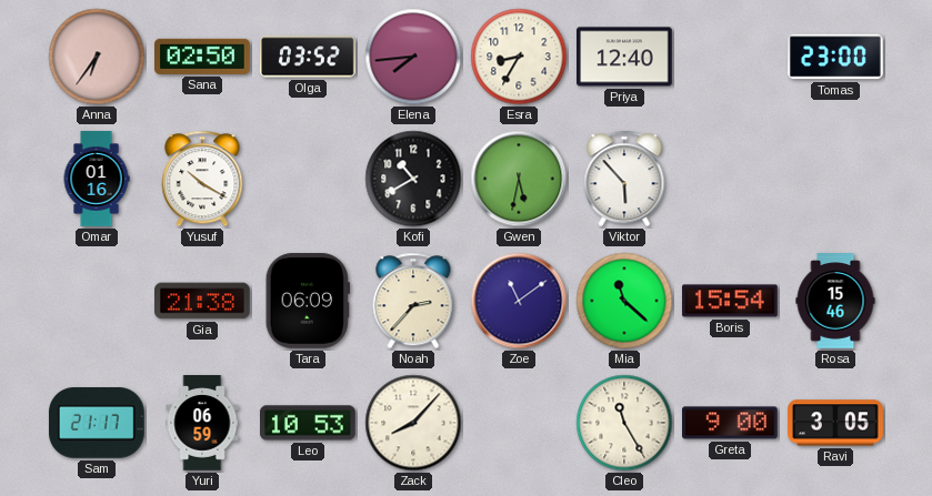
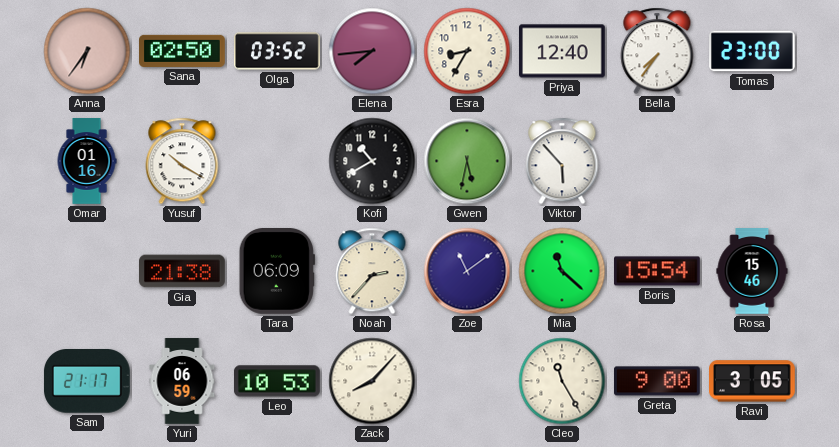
Bella: none -> 7:36 (657, 51)
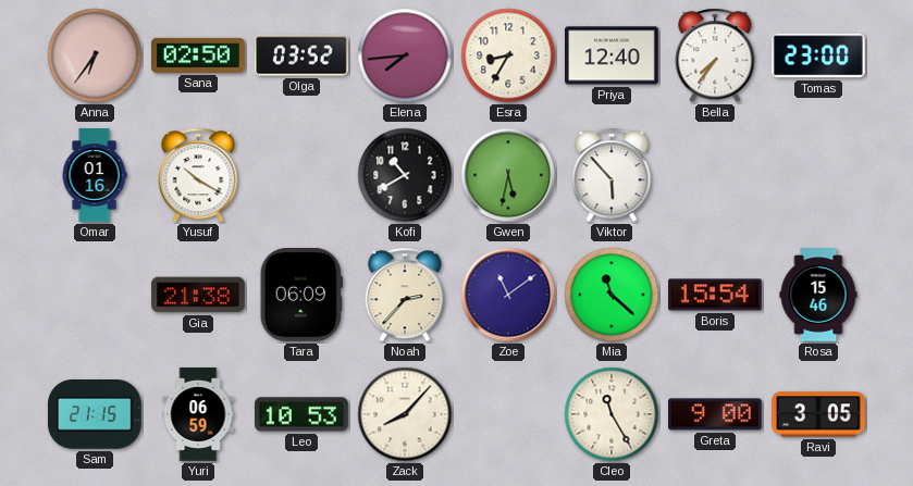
Sam: 21:17 -> 21:15 (95, 415)
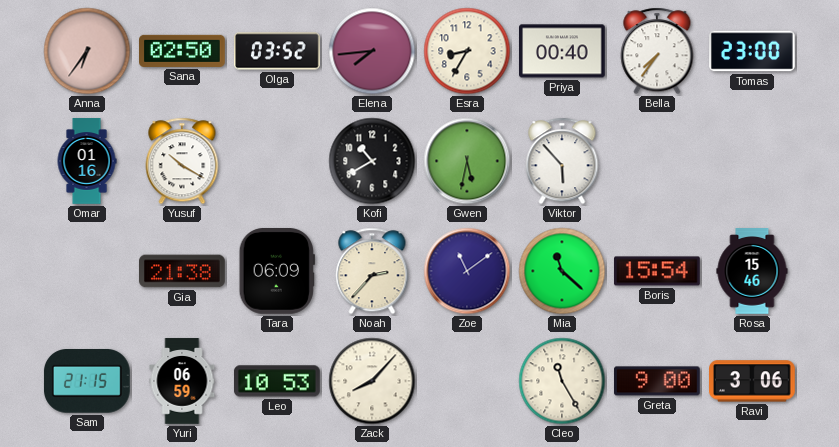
Priya: 12:40 -> 00:40 (563, 51)
Ravi: 3:05 -> 3:06 (753, 381)
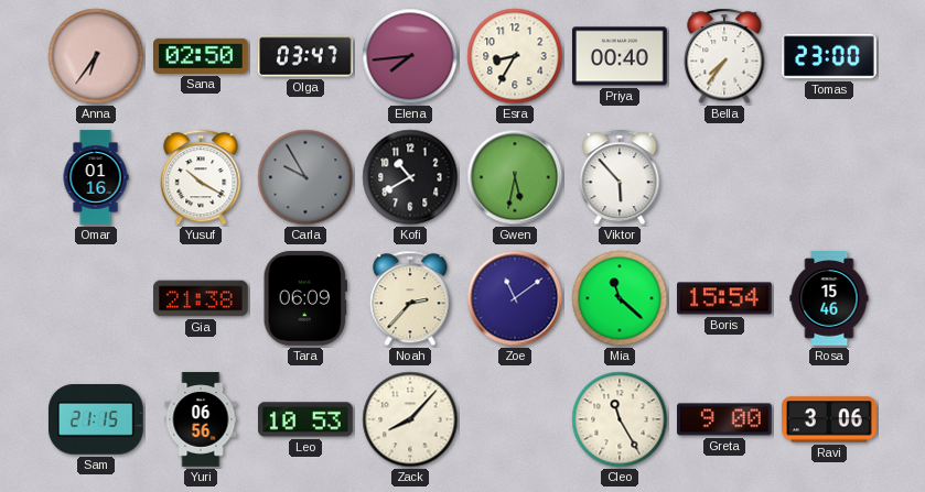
Olga: 03:52 -> 03:47 (306, 56)
Carla: none -> 9:55 (305, 177)
Yuri: 06:59 -> 06:56 (201, 419)
